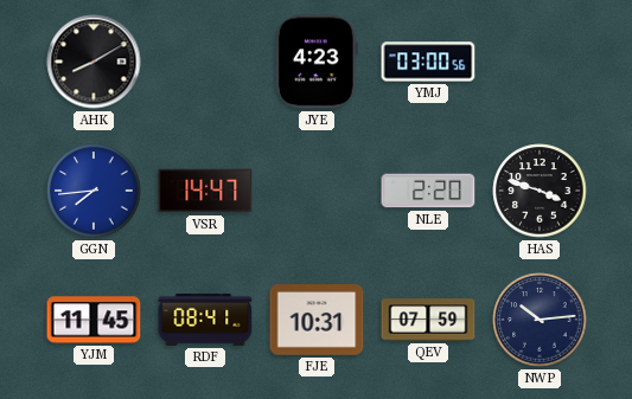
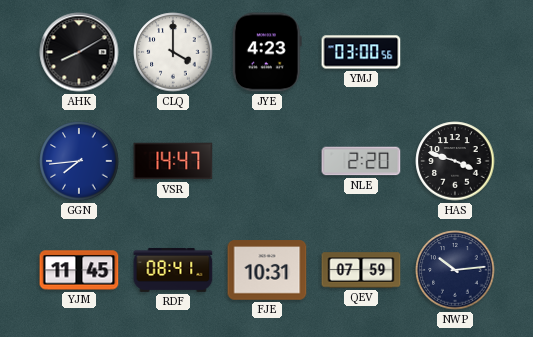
CLQ: none -> 4:00 (173, 52)
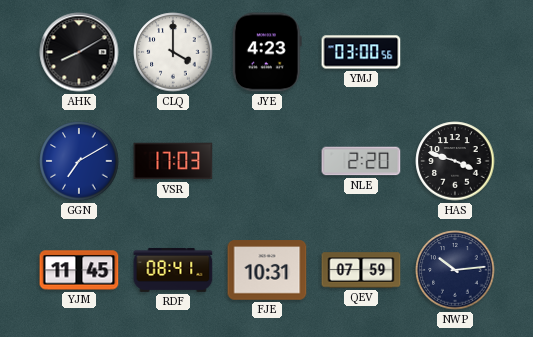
GGN: 7:44 -> 7:10 (79, 161)
VSR: 14:47 -> 17:03 (173, 161)
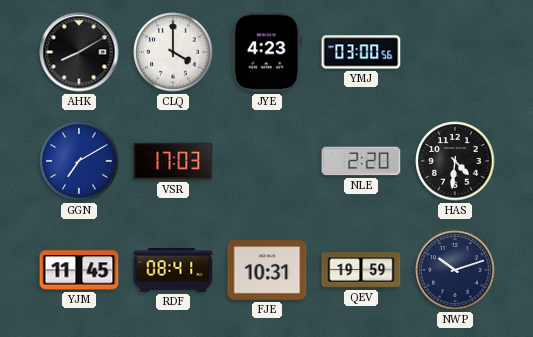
HAS: 3:48 -> 4:31 (455, 161)
QEV: 07:59 -> 19:59 (361, 270)
NWP: 10:14 -> 10:12 (455, 270)
